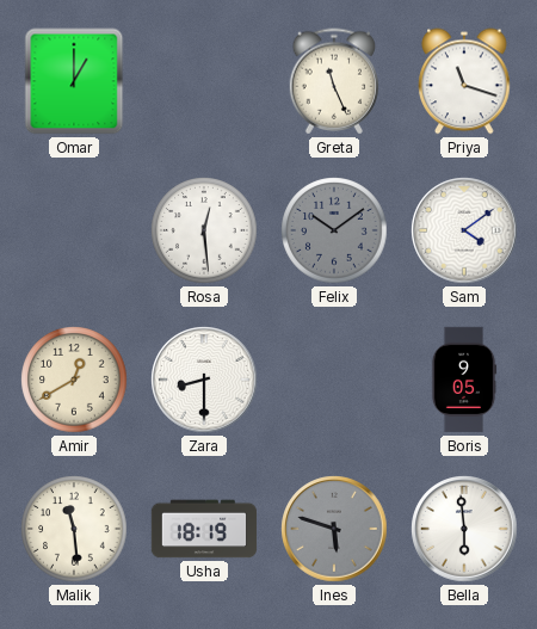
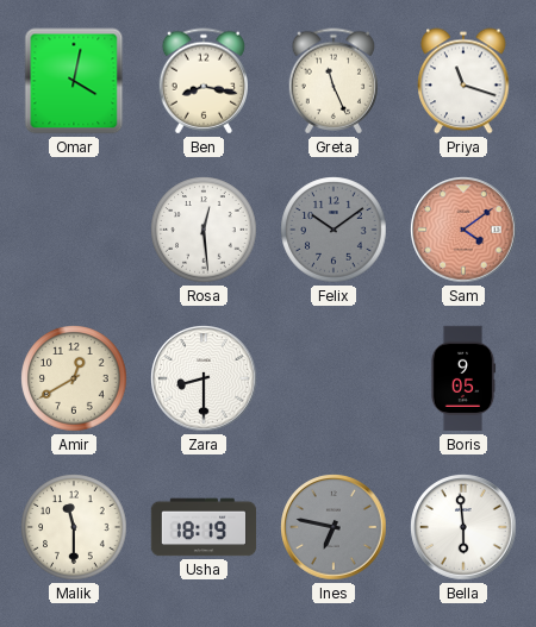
Omar: 1:00 -> 4:02 (74, 81)
Ben: none -> 8:17 (202, 81)
Sam dial: white -> salmon (463, 230)
Malik: 11:29 -> 11:30 (74, 527)
Ines: 5:48 -> 6:47 (334, 527)
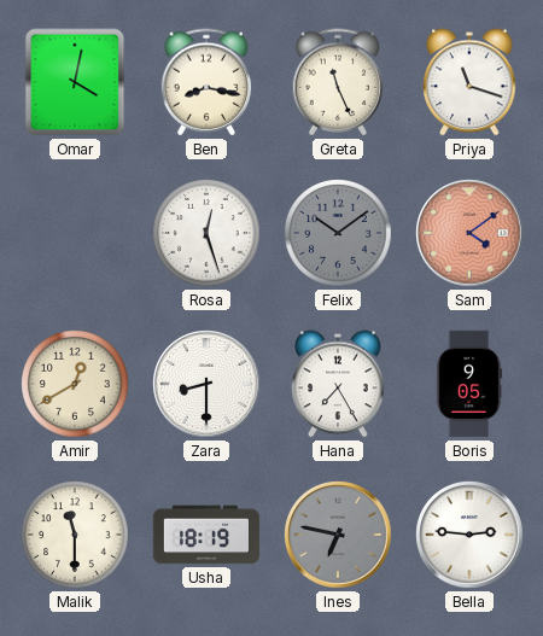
Rosa: 12:29 -> 12:27 (206, 233)
Hana: none -> 7:25 (338, 384)
Bella: 5:59 -> 2:46 (469, 535)
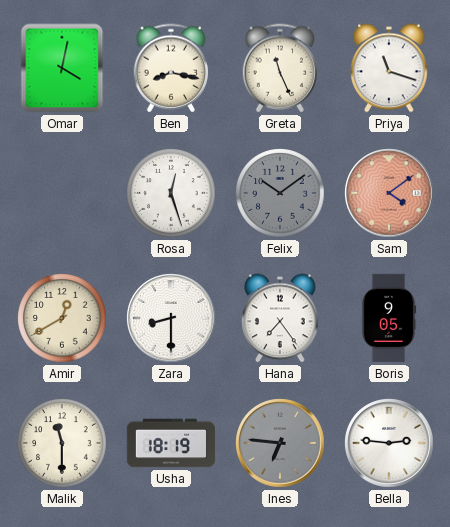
Hana: 7:25 -> 7:24 (280, 318)
Ines: 6:47 -> 6:46 (280, 443)
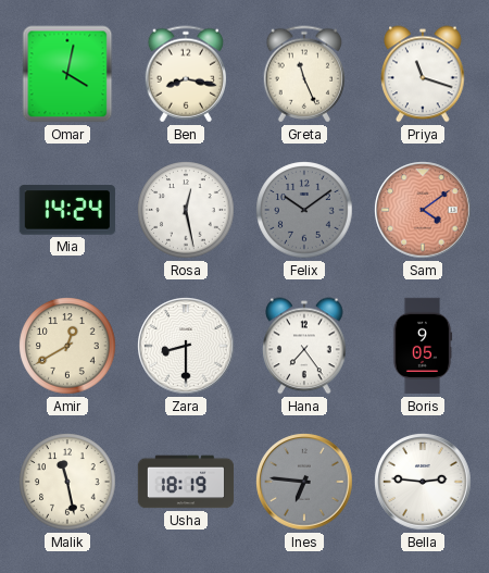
Mia: none -> 14:24 (67, 210)
Rosa: 12:27 -> 12:28 (186, 210)
Malik: 11:30 -> 11:28 (67, 482)
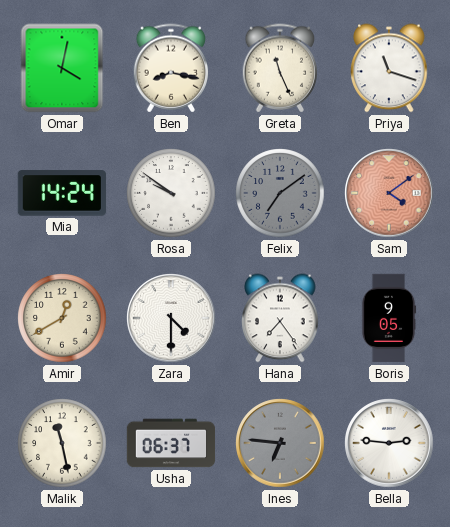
Rosa: 12:28 -> 9:51 (171, 193)
Felix: 10:09 -> 7:09 (280, 193)
Zara: 8:30 -> 4:30 (171, 318)
Usha: 18:19 -> 06:37 (171, 443)
